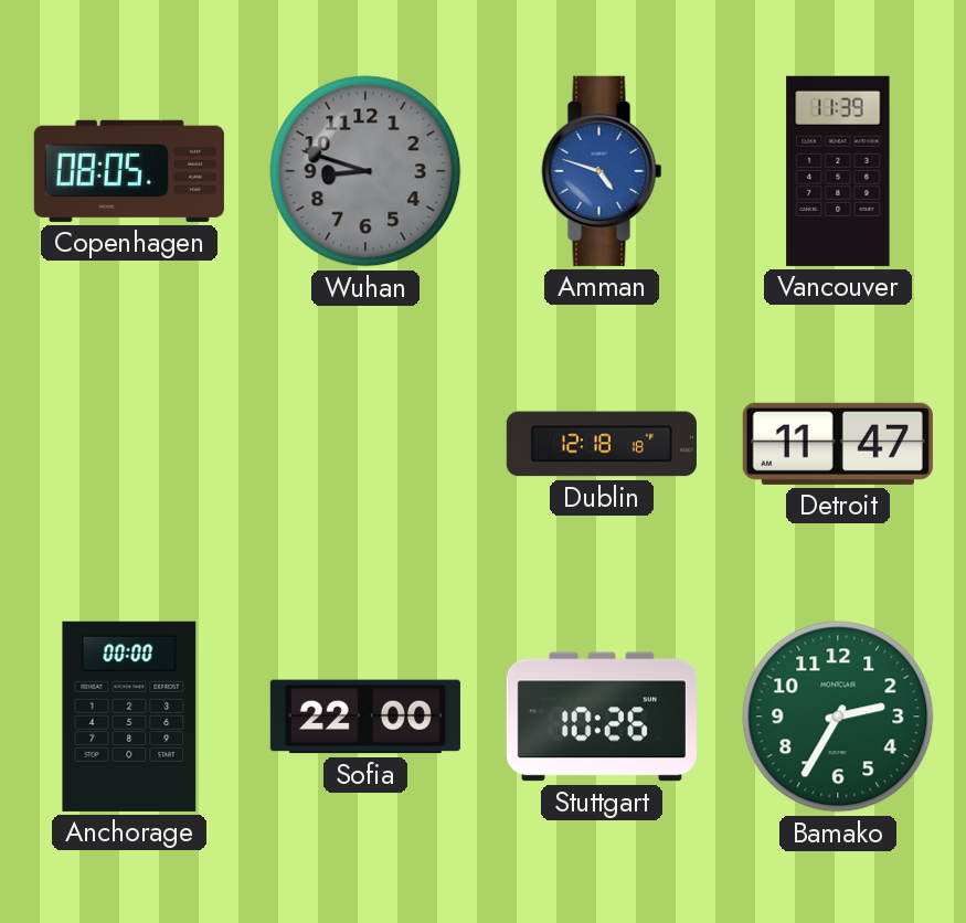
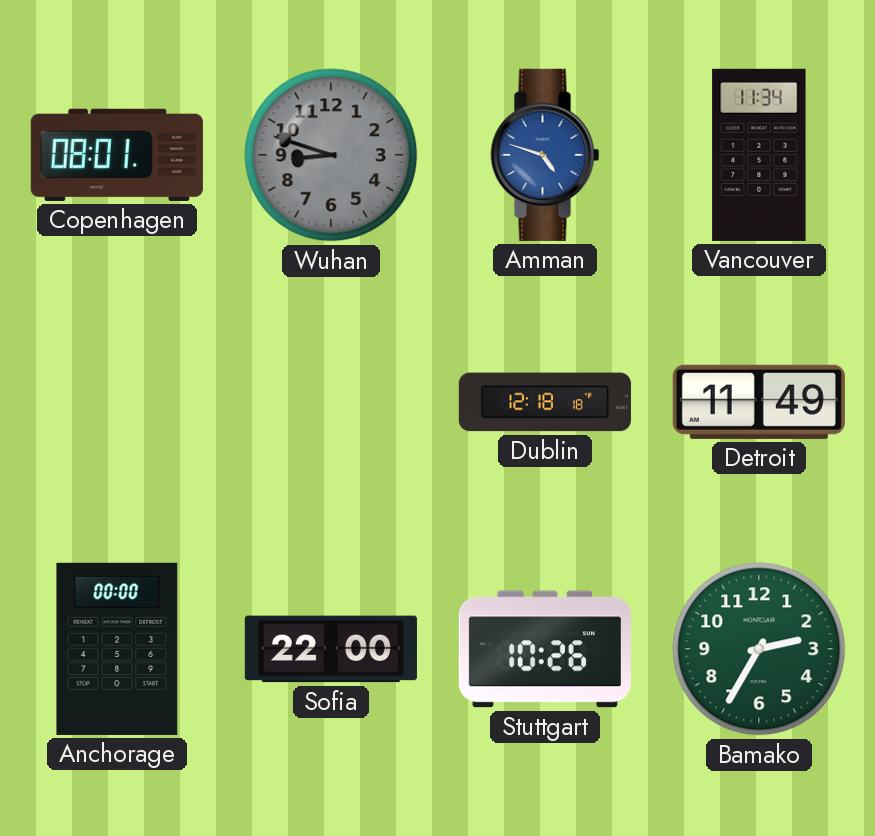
Copenhagen: 08:05 -> 08:01 (117, 155)
Vancouver: 11:39 -> 11:34 (759, 155)
Detroit: 11:47 -> 11:49 (759, 402)
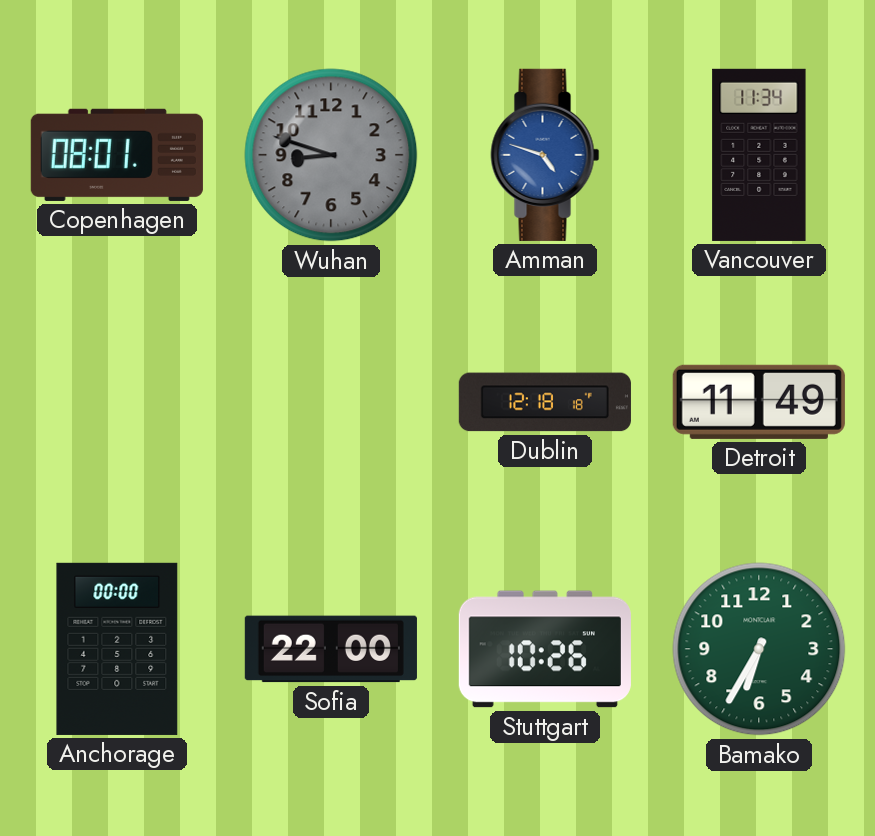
Bamako: 2:35 -> 6:35 (759, 649)
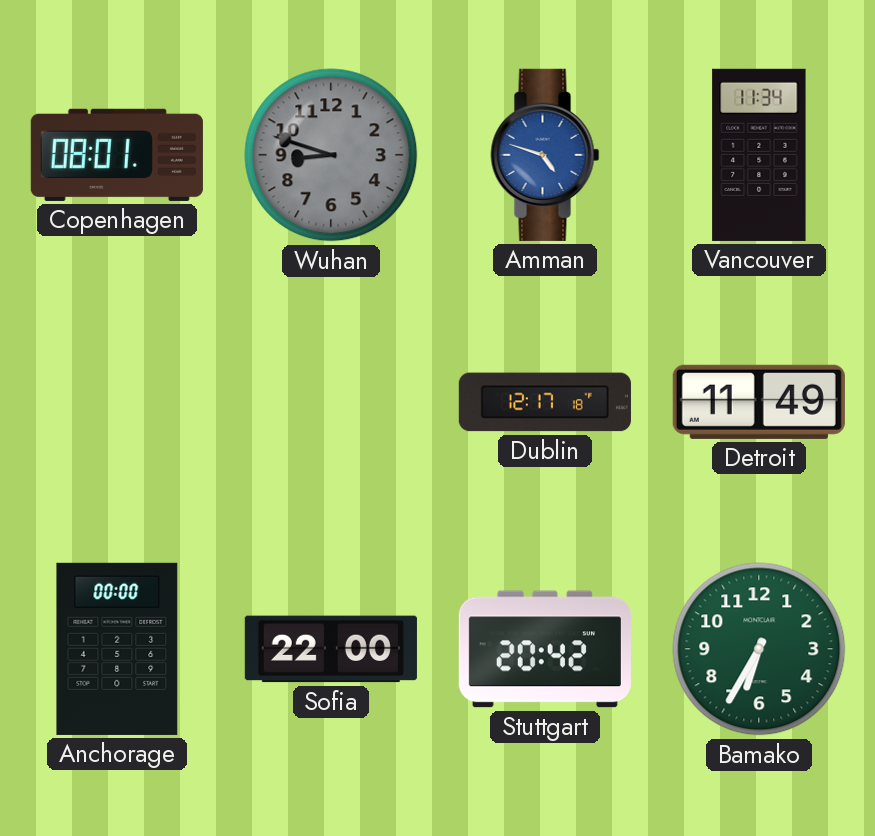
Dublin: 12:18 -> 12:17 (545, 402)
Stuttgart: 10:26 -> 20:42 (545, 649)
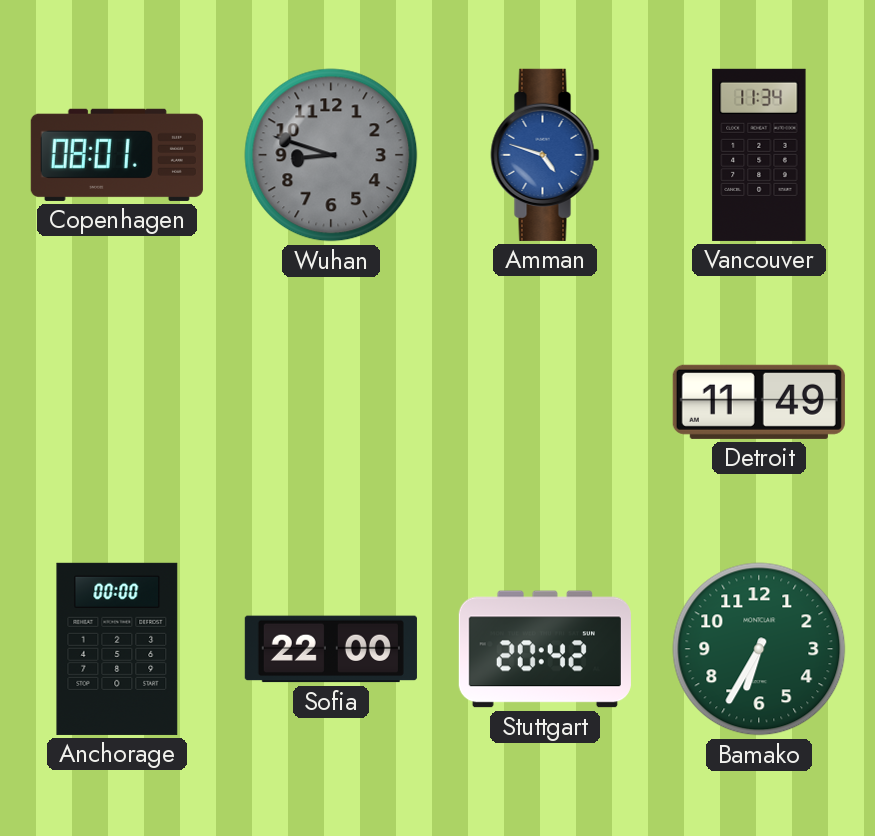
Dublin: 12:17 -> none (545, 402)
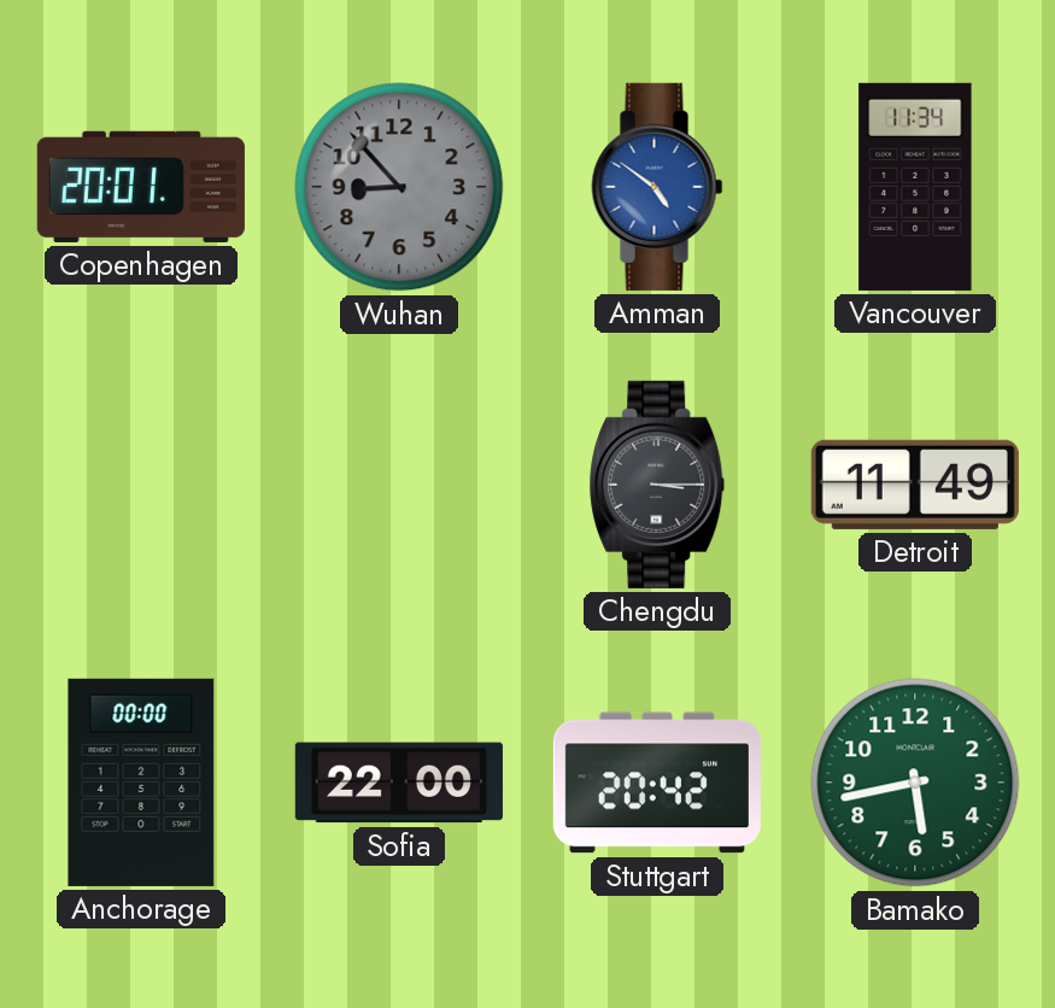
Copenhagen: 08:01 -> 20:01 (141, 187)
Wuhan: 8:48 -> 8:53 (399, 187)
Amman: 4:48 -> 4:51 (657, 187)
Chengdu: none -> 3:15 (657, 485)
Bamako: 6:35 -> 5:43 (915, 783)
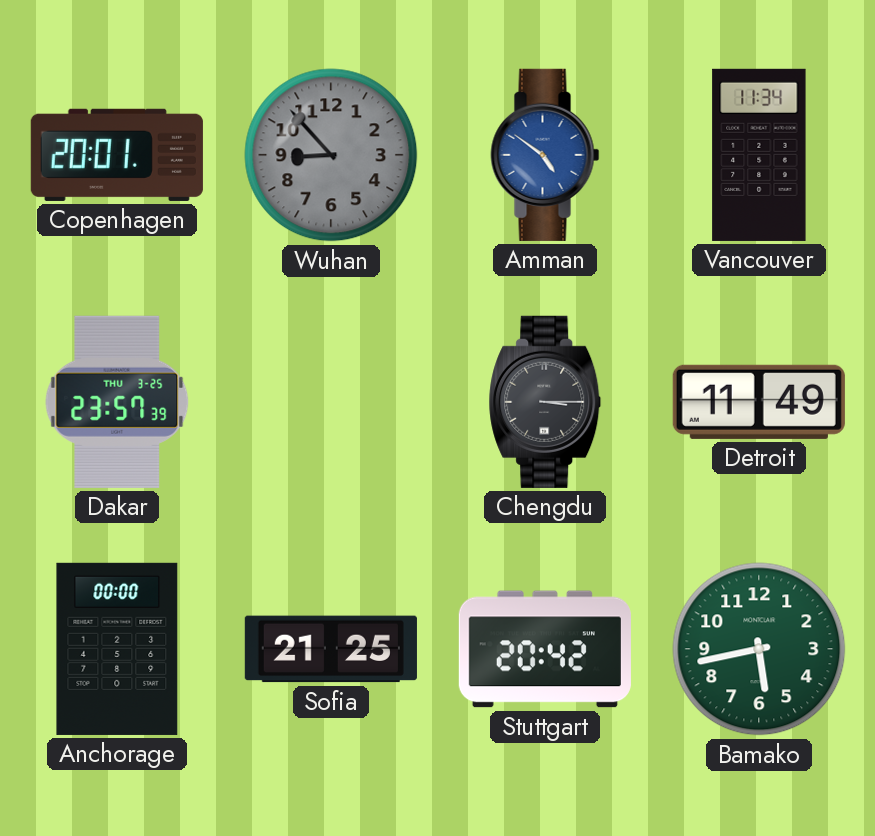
Dakar: none -> 23:57 (117, 402)
Sofia: 22:00 -> 21:25 (331, 649)
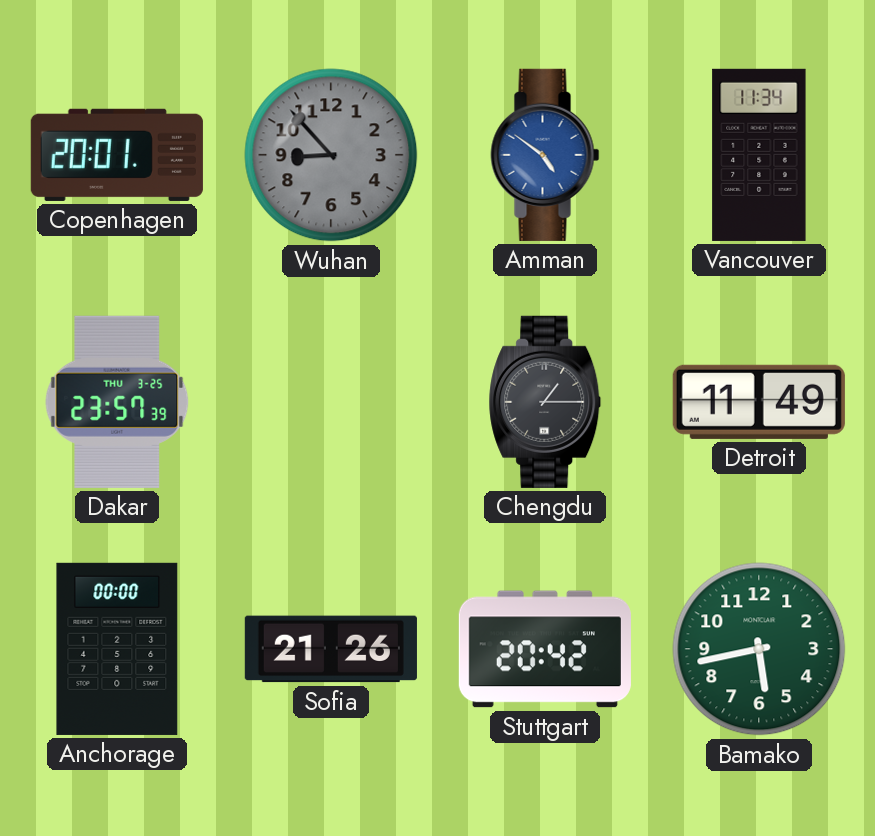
Chengdu: 3:15 -> 1:15 (545, 402)
Sofia: 21:25 -> 21:26 (331, 649)
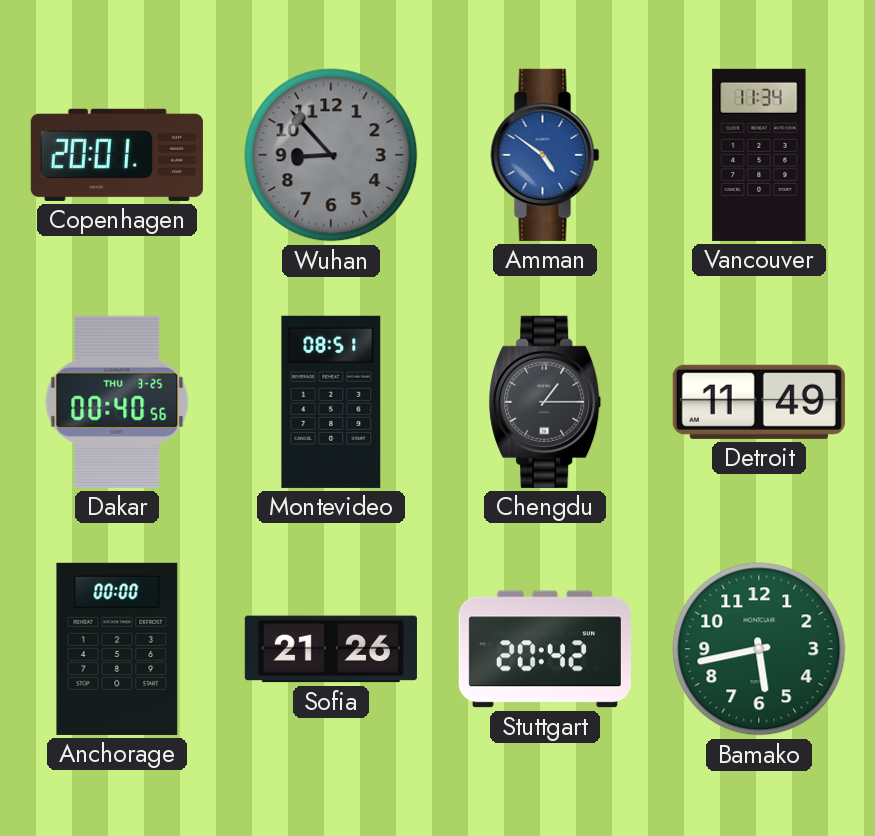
Dakar: 23:57 -> 00:40 (117, 402)
Montevideo: none -> 08:51 (331, 402)
